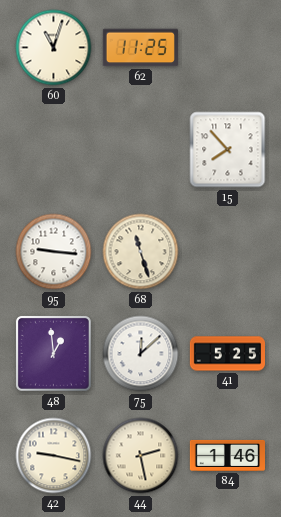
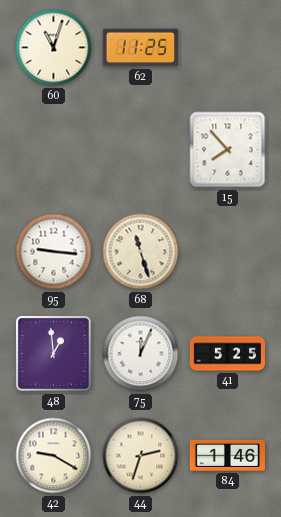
75: 12:08 -> 12:04 (141, 354)
42: 9:17 -> 9:20 (54, 456)
44: 2:28 -> 2:33 (141, 456)
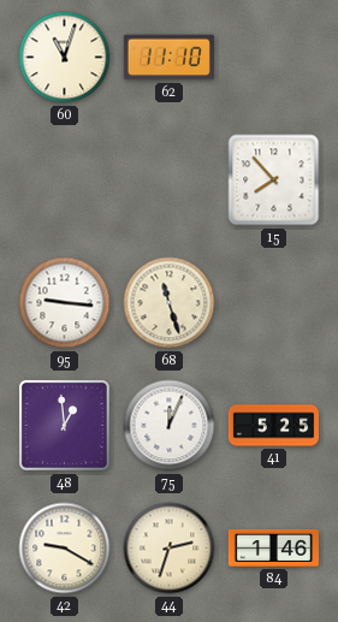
62: 11:25 -> 11:10 (168, 58)
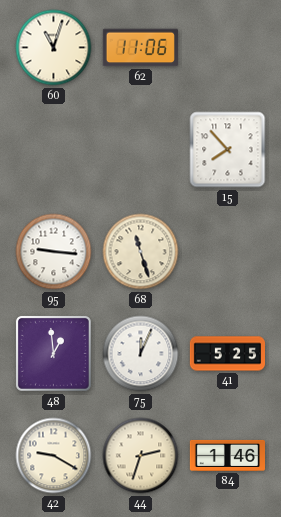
62: 11:10 -> 11:06 (140, 48)
